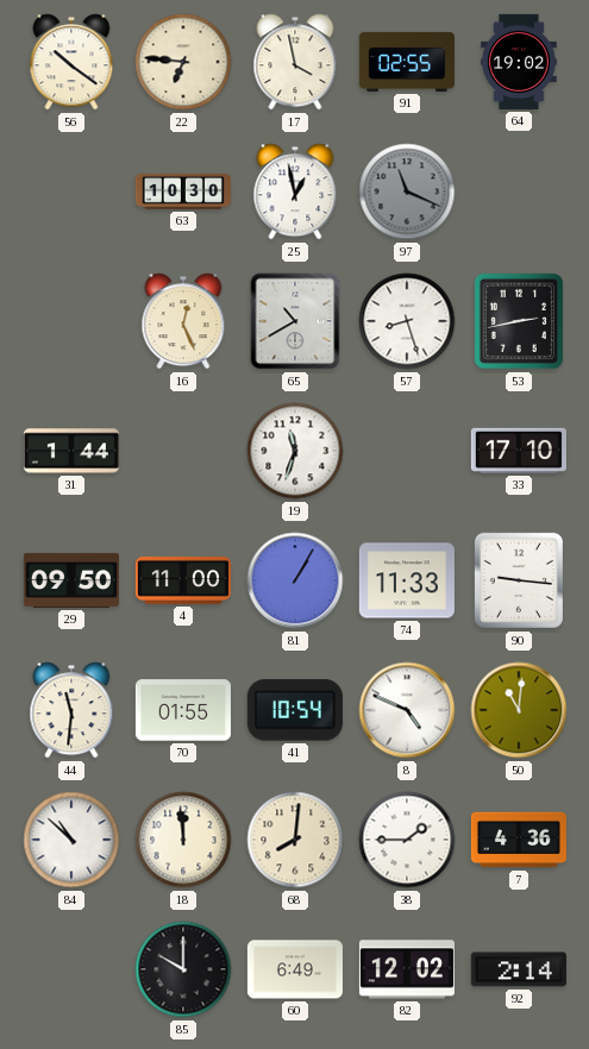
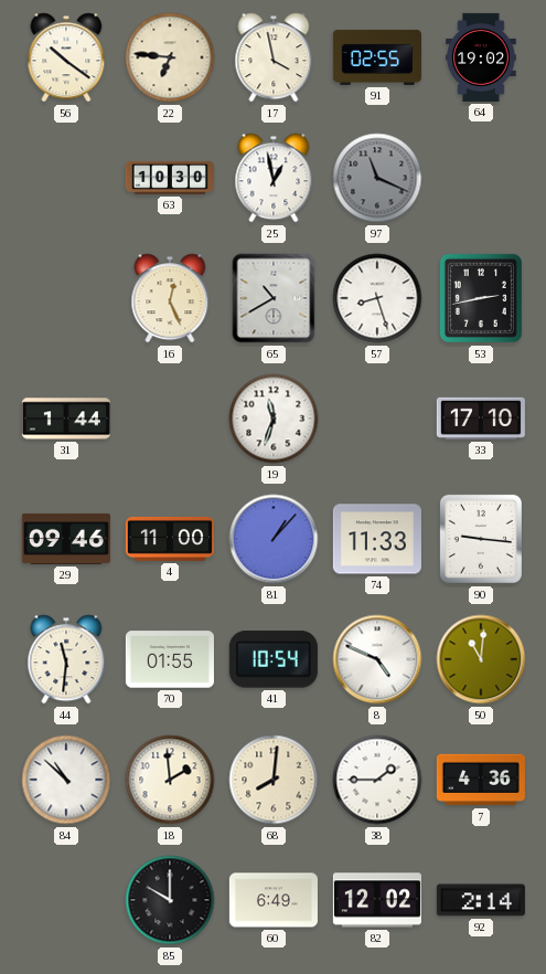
29: 09:50 -> 09:46 (66, 539)
81: 1:05 -> 1:07 (274, 539)
18: 11:59 -> 1:59 (170, 780)
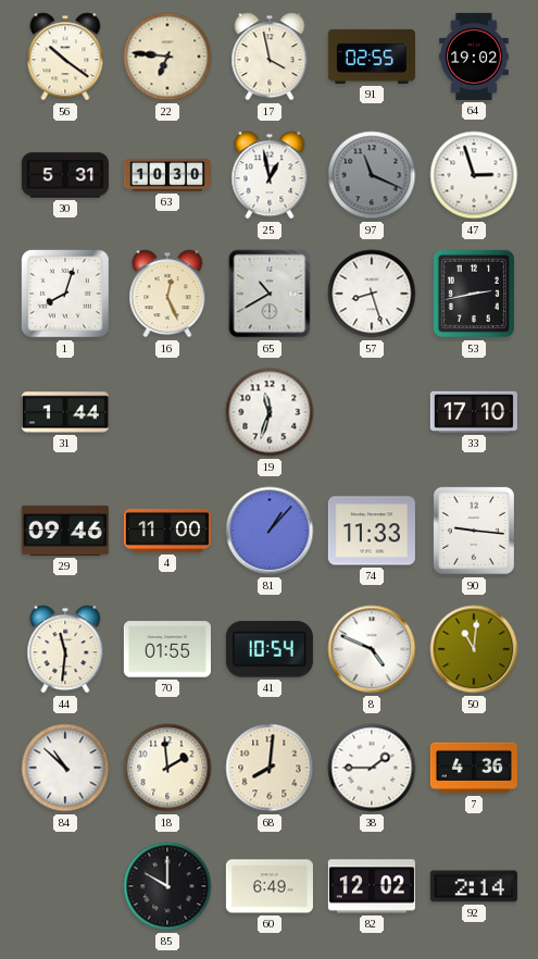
30: none -> 5:31 (65, 175)
47: none -> 2:57 (474, 175)
1: none -> 8:03 (65, 294)
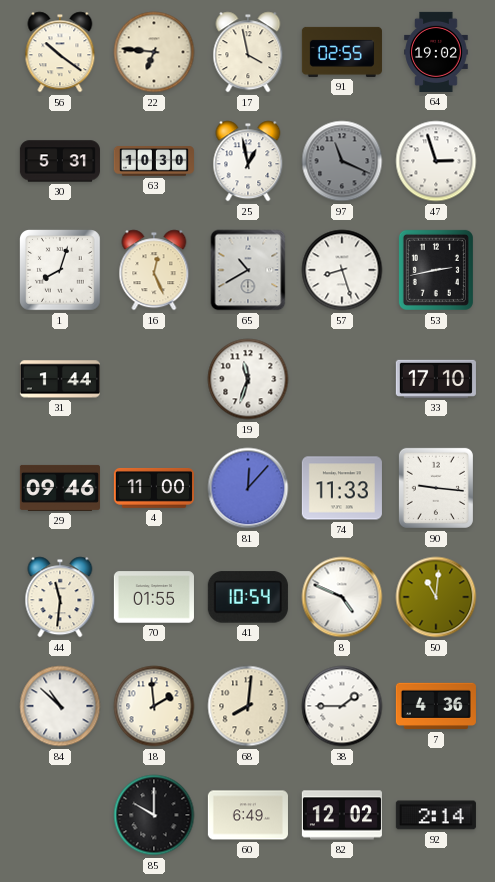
81: 1:07 -> 12:07 (248, 488)
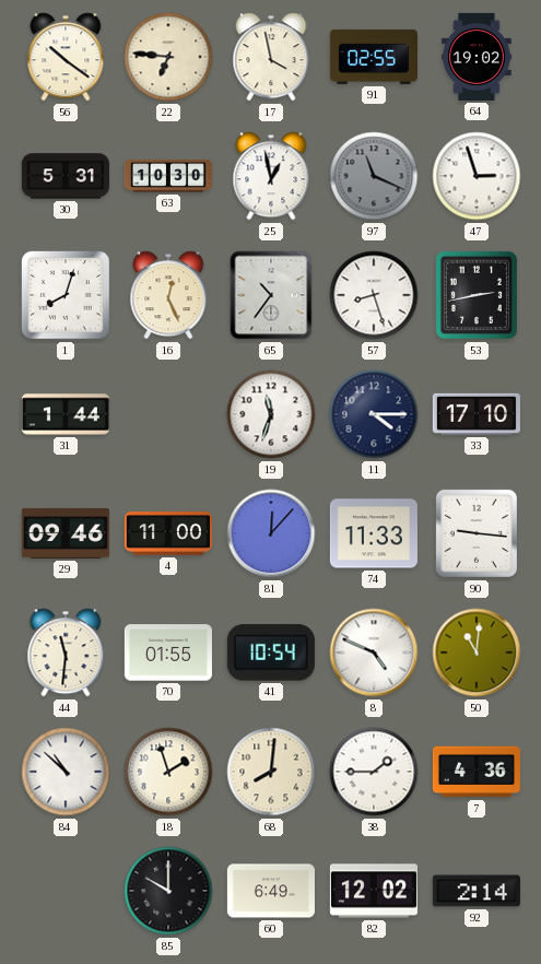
65: 10:40 -> 10:36 (271, 295)
11: none -> 4:15 (374, 414)
18: 1:59 -> 1:57 (168, 772)
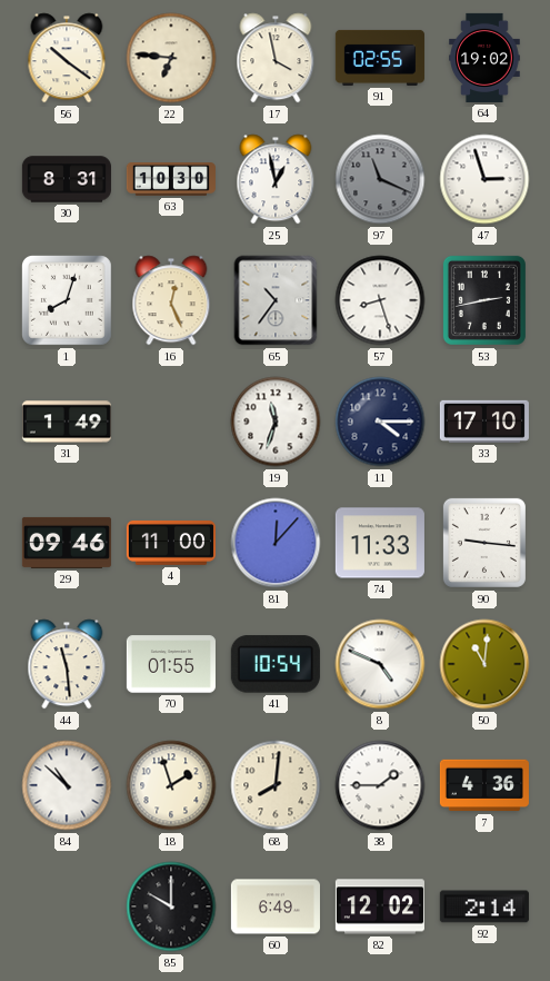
30: 5:31 -> 8:31 (67, 179)
31: 1:44 -> 1:49 (67, 422)
44: 11:31 -> 11:29 (67, 664)
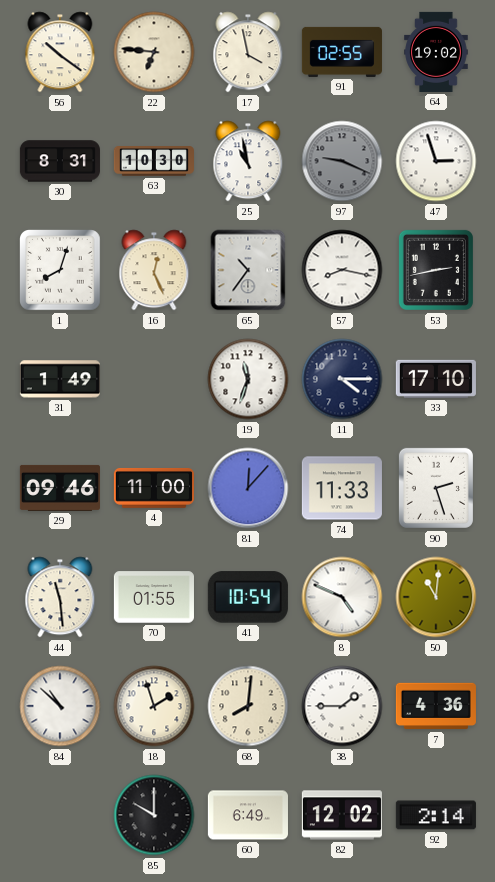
25: 12:58 -> 10:58 (248, 161)
97: 11:19 -> 9:19 (342, 161)
57: 8:27 -> 8:17 (342, 270)
90: 9:16 -> 2:27 (436, 488)
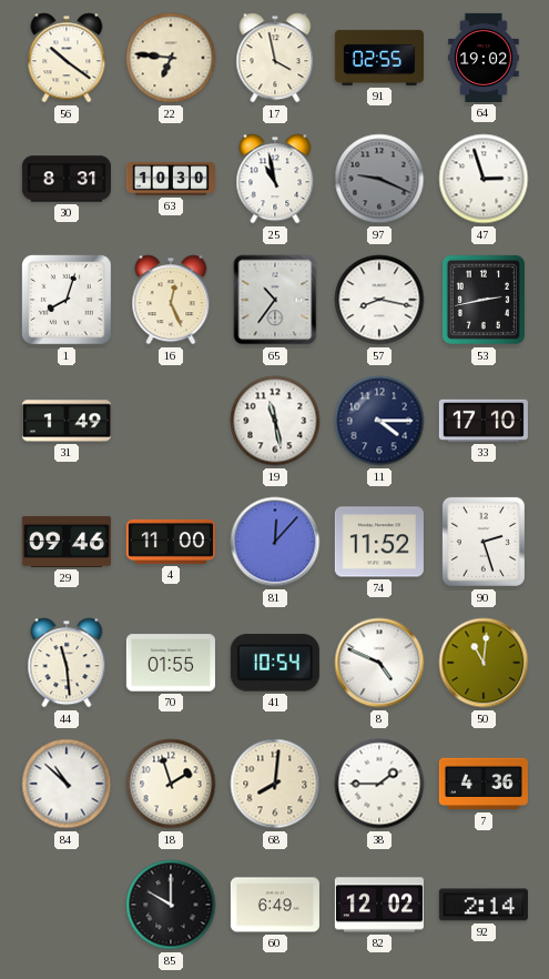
19: 11:33 -> 11:28 (275, 421)
74: 11:33 -> 11:52 (379, 542)
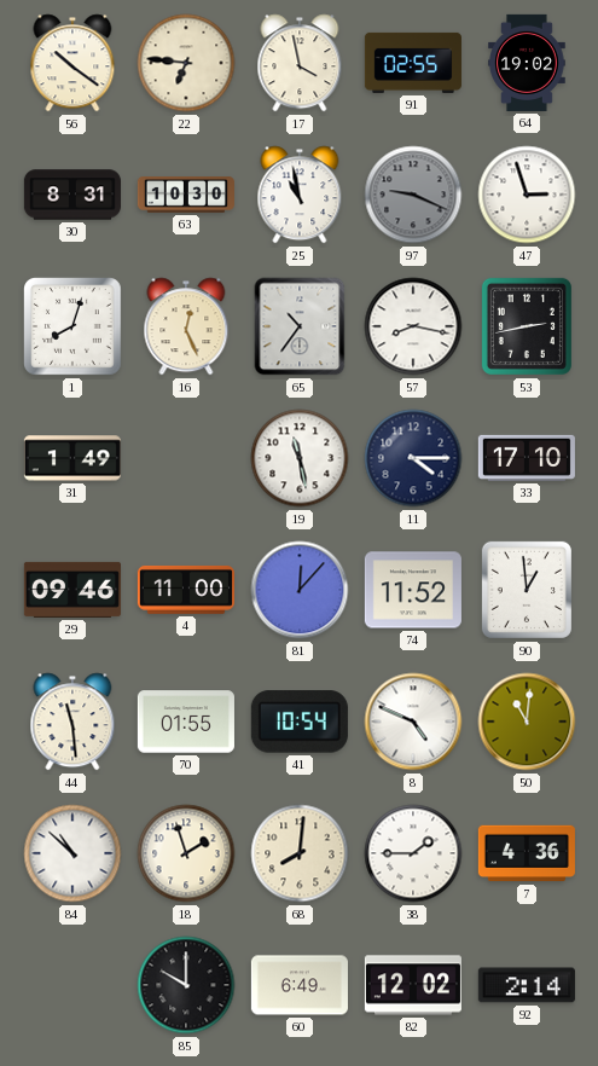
90: 2:27 -> 12:59 (527, 590)
